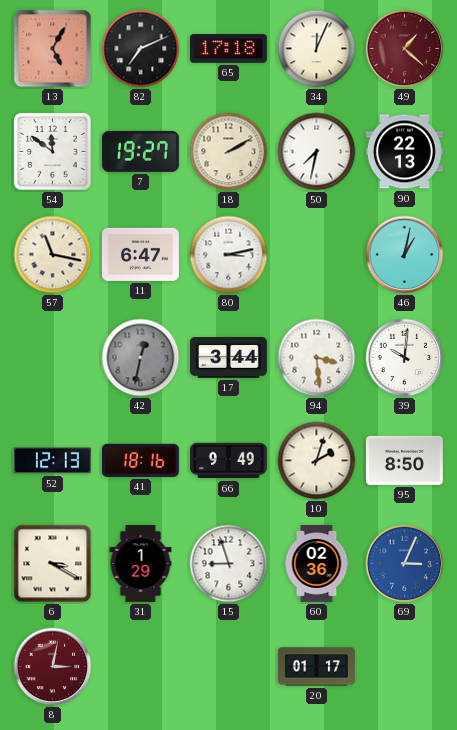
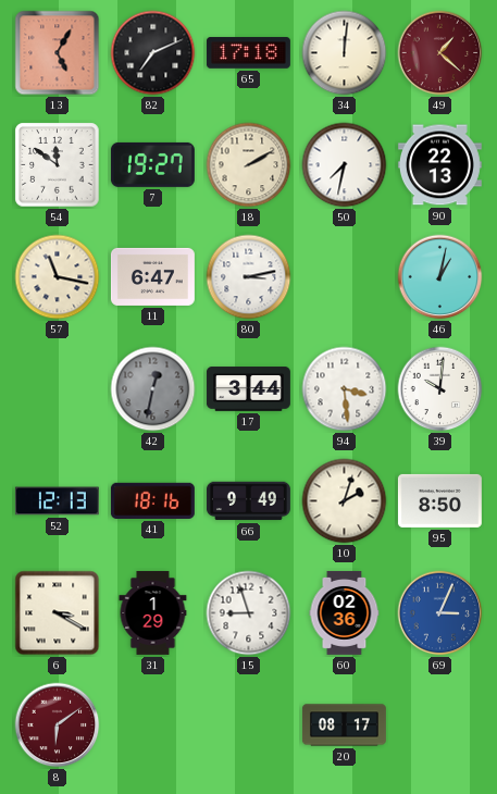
34: 12:04 -> 12:01 (345, 53)
8: 3:02 -> 6:09 (58, 725)
20: 01:17 -> 08:17 (344, 725)
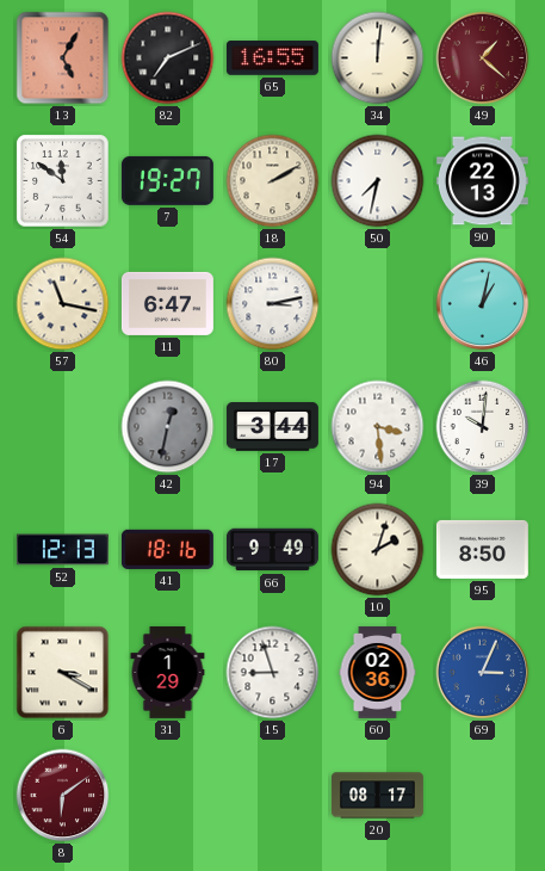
65: 17:18 -> 16:55 (272, 58)
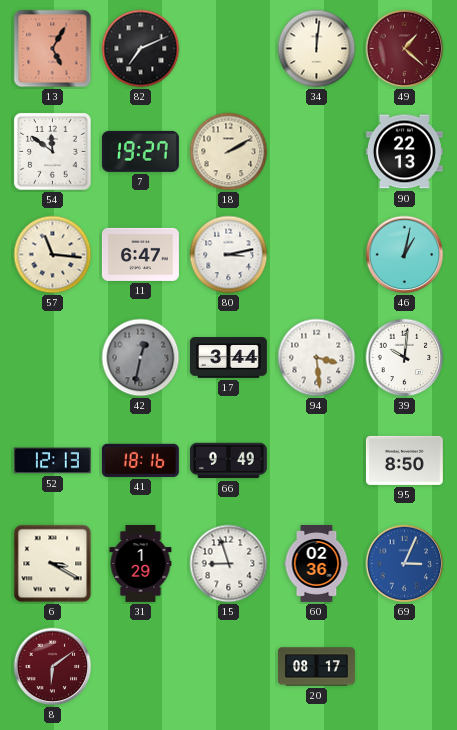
65: 16:55 -> none (272, 58)
50: 7:32 -> none (378, 181)
57: 11:17 -> 11:16 (53, 255)
10: 2:03 -> none (378, 550)
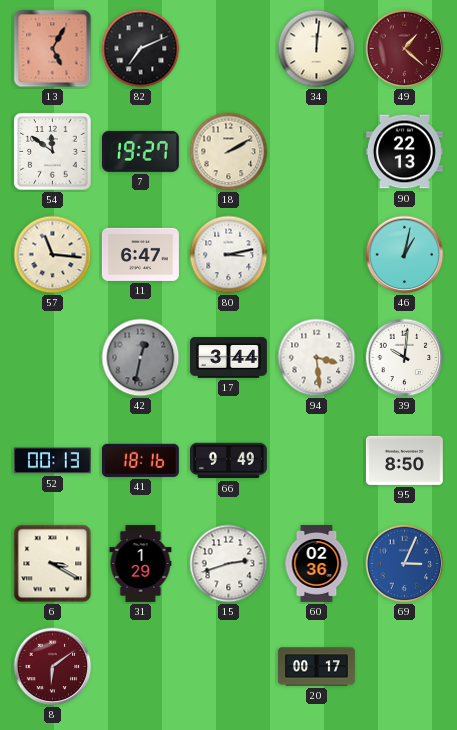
52: 12:13 -> 00:13 (52, 461)
15: 8:57 -> 2:42 (229, 564)
20: 08:17 -> 00:17 (316, 667)
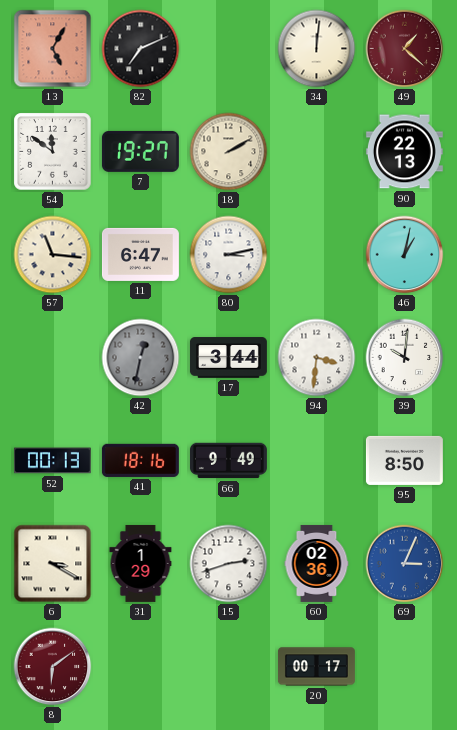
94: 3:29 -> 3:31 (317, 358)
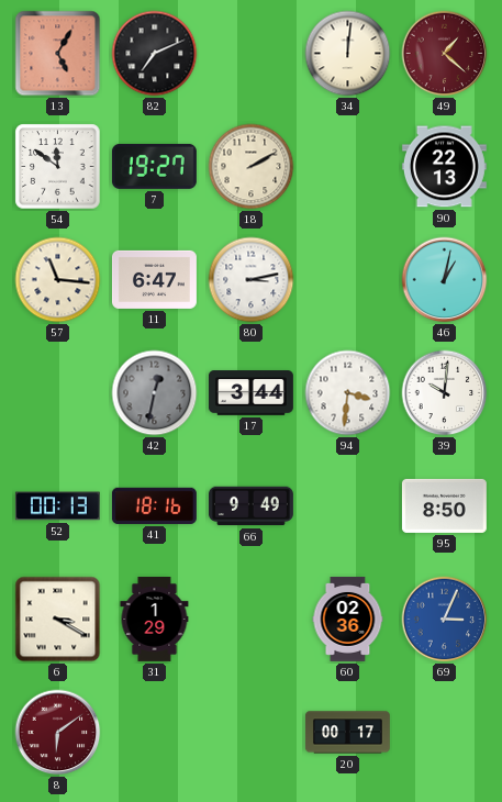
15: 2:42 -> none (229, 564)
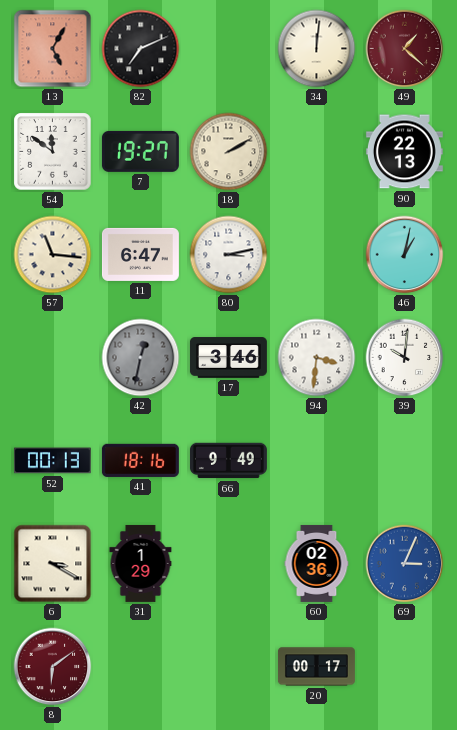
17: 3:44 -> 3:46 (228, 358)
95: 8:50 -> none (444, 505)
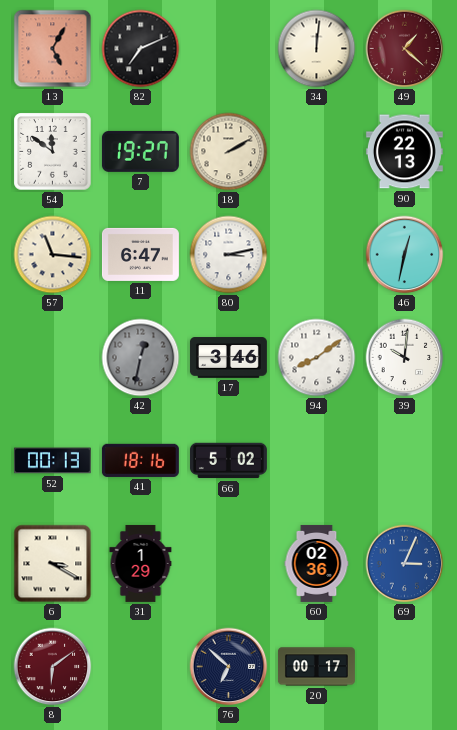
46: 1:02 -> 12:32 (405, 255)
94: 3:31 -> 8:09 (317, 358)
66: 9:49 -> 5:02 (228, 461)
76: none -> 6:52 (229, 667)
